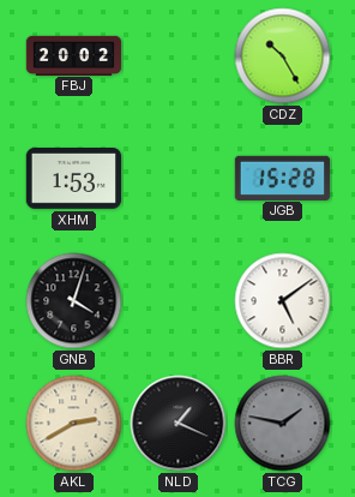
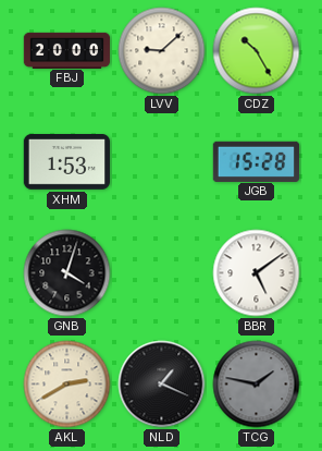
FBJ: 20:02 -> 20:00 (67, 50)
LVV: none -> 9:08 (162, 51)
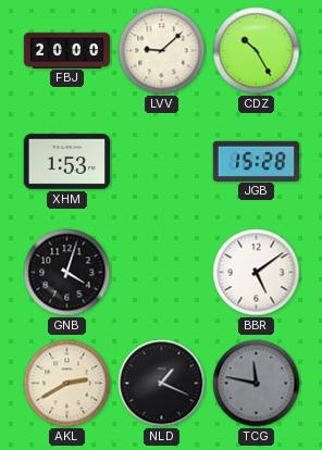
TCG: 1:47 -> 11:47 (257, 384)
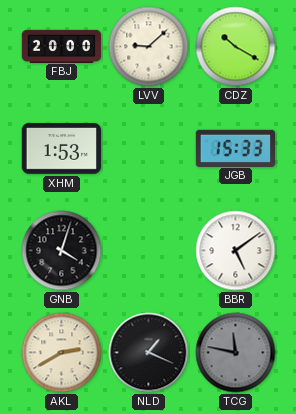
CDZ: 10:25 -> 10:20 (236, 47)
JGB: 15:28 -> 15:33 (236, 148)
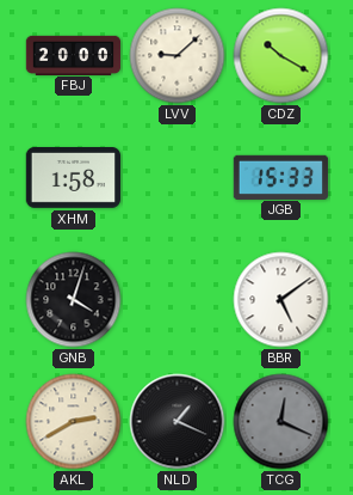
XHM: 1:53 -> 1:58 (74, 178)
TCG: 11:47 -> 12:19 (281, 422)
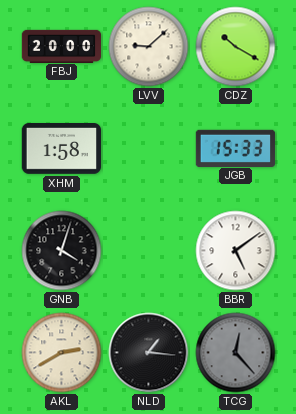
NLD: 1:19 -> 1:16 (149, 353)
TCG: 12:19 -> 12:23 (236, 353)
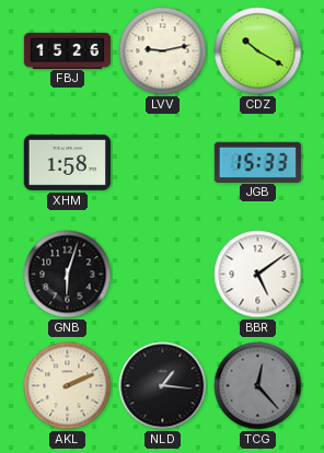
FBJ: 20:00 -> 15:26 (68, 50)
LVV: 9:08 -> 9:13 (163, 51)
GNB: 4:03 -> 6:03 (68, 275)
AKL: 2:40 -> 2:11 (68, 386)
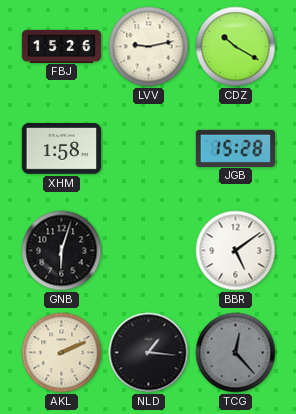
JGB: 15:33 -> 15:28 (236, 148)
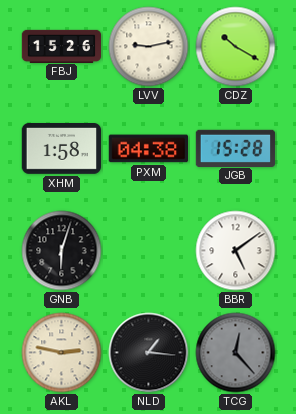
PXM: none -> 04:38 (148, 149)
AKL: 2:11 -> 2:47 (62, 353)
